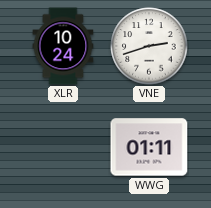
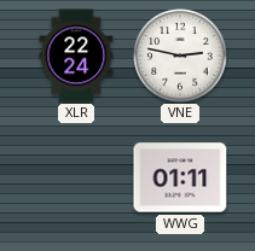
XLR: 10:24 -> 22:24 (76, 56)
VNE: 2:42 -> 2:47 (180, 56)
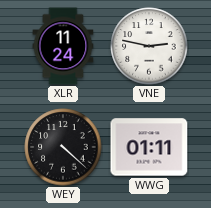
XLR: 22:24 -> 11:24 (63, 46)
WEY: none -> 4:22 (63, 147)
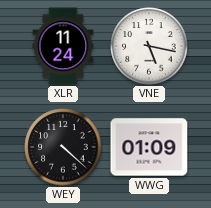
VNE: 2:47 -> 5:17 (149, 46)
WWG: 01:11 -> 01:09 (149, 147)
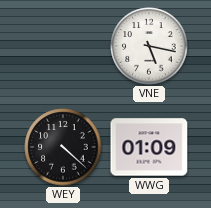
XLR: 11:24 -> none (63, 46)
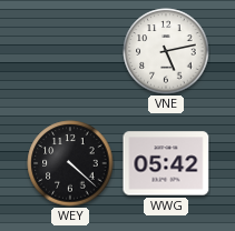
VNE: 5:17 -> 5:13 (166, 51)
WWG: 01:09 -> 05:42 (166, 163)
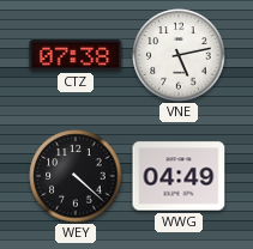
CTZ: none -> 07:38 (76, 56)
WWG: 05:42 -> 04:49 (179, 176)
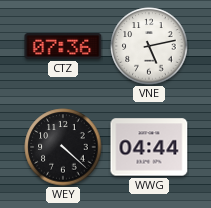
CTZ: 07:38 -> 07:36 (63, 47)
WWG: 04:49 -> 04:44 (149, 147)
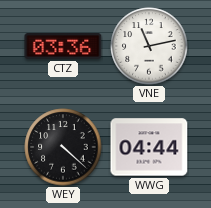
CTZ: 07:36 -> 03:36 (63, 47)
VNE: 5:13 -> 11:13 (149, 46)
